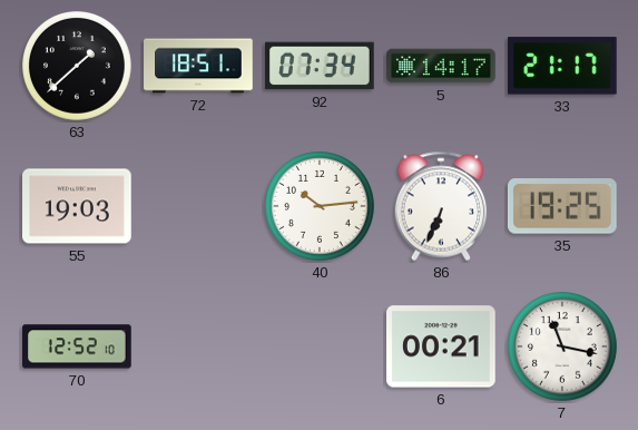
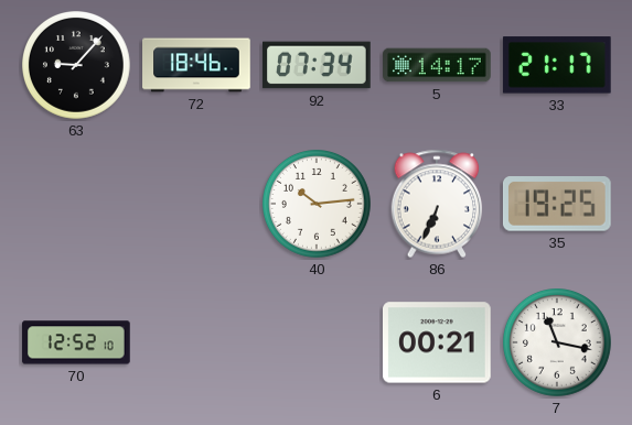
63: 1:38 -> 9:07 (77, 66)
72: 18:51 -> 18:46 (196, 65)
55: 19:03 -> none (77, 206)
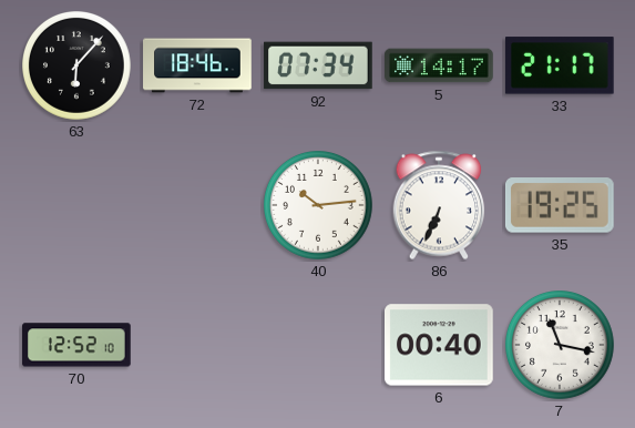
63: 9:07 -> 6:07 (78, 67)
6: 00:21 -> 00:40 (440, 345)
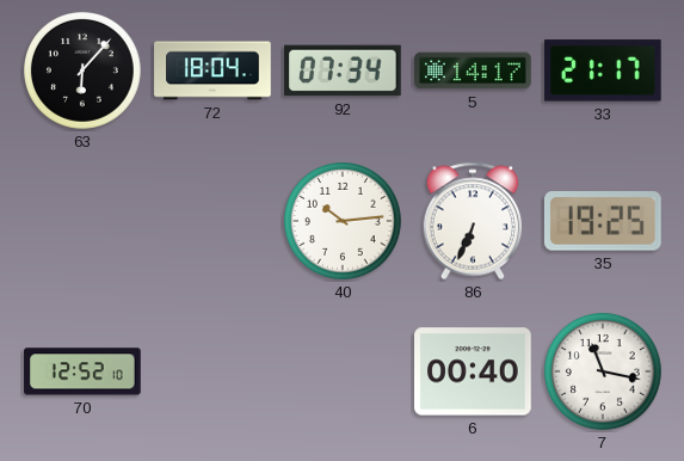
72: 18:46 -> 18:04 (212, 70)
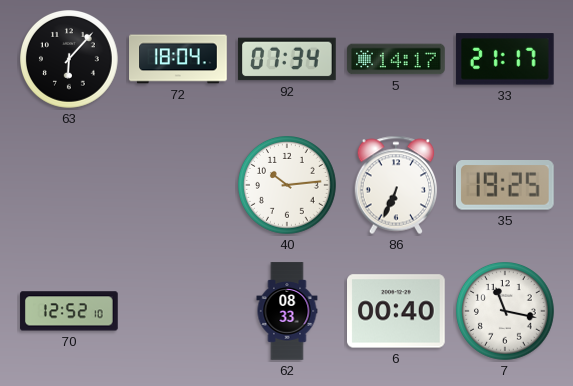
62: none -> 08:33 (287, 311)
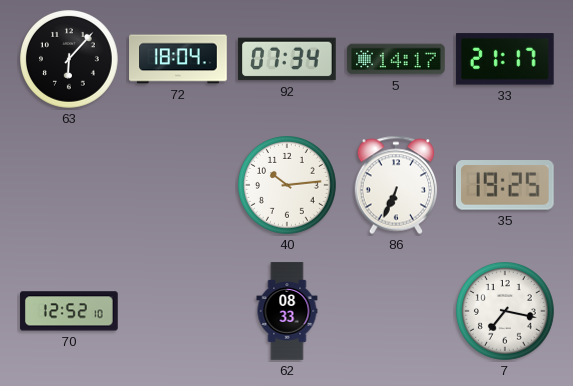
6: 00:40 -> none (397, 311)
7: 11:17 -> 7:17 (506, 312)
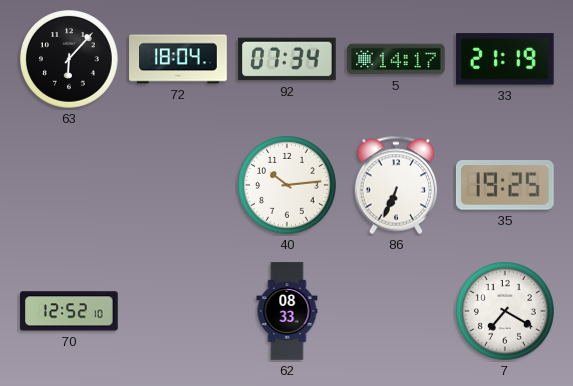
33: 21:17 -> 21:19 (505, 59)
7: 7:17 -> 7:20 (506, 312)
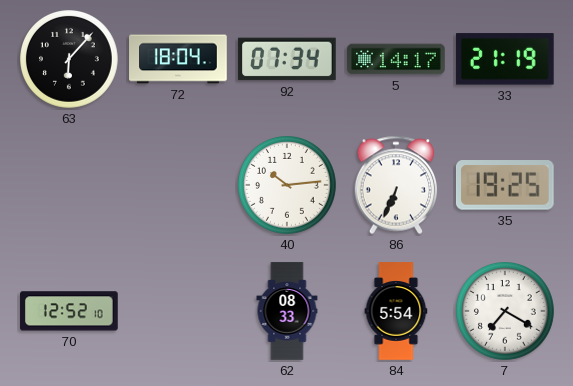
84: none -> 5:54 (396, 311)
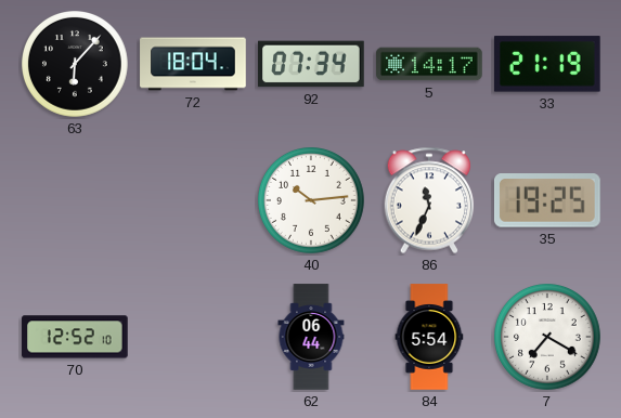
86: 6:34 -> 11:34 (429, 200)
62: 08:33 -> 06:44 (311, 337)
